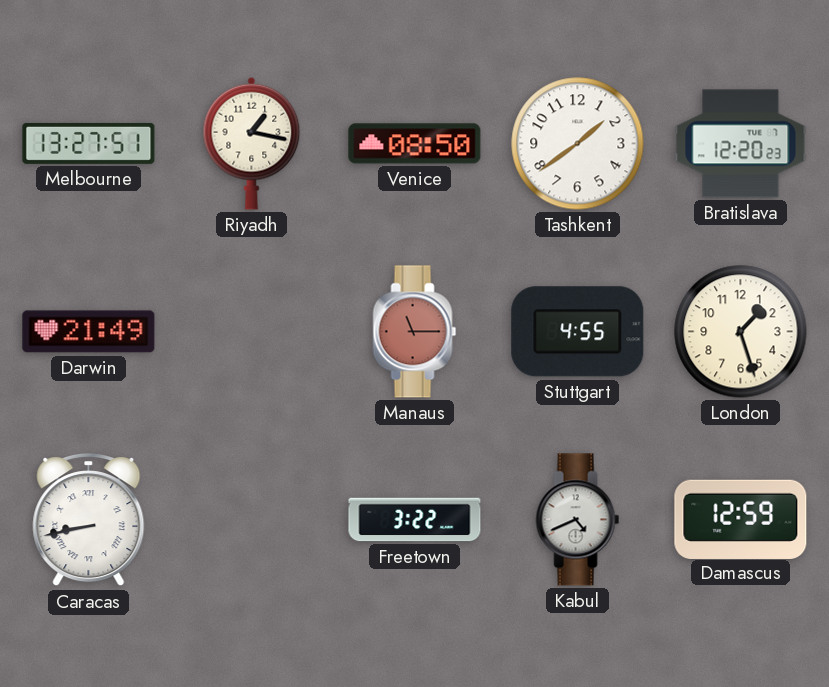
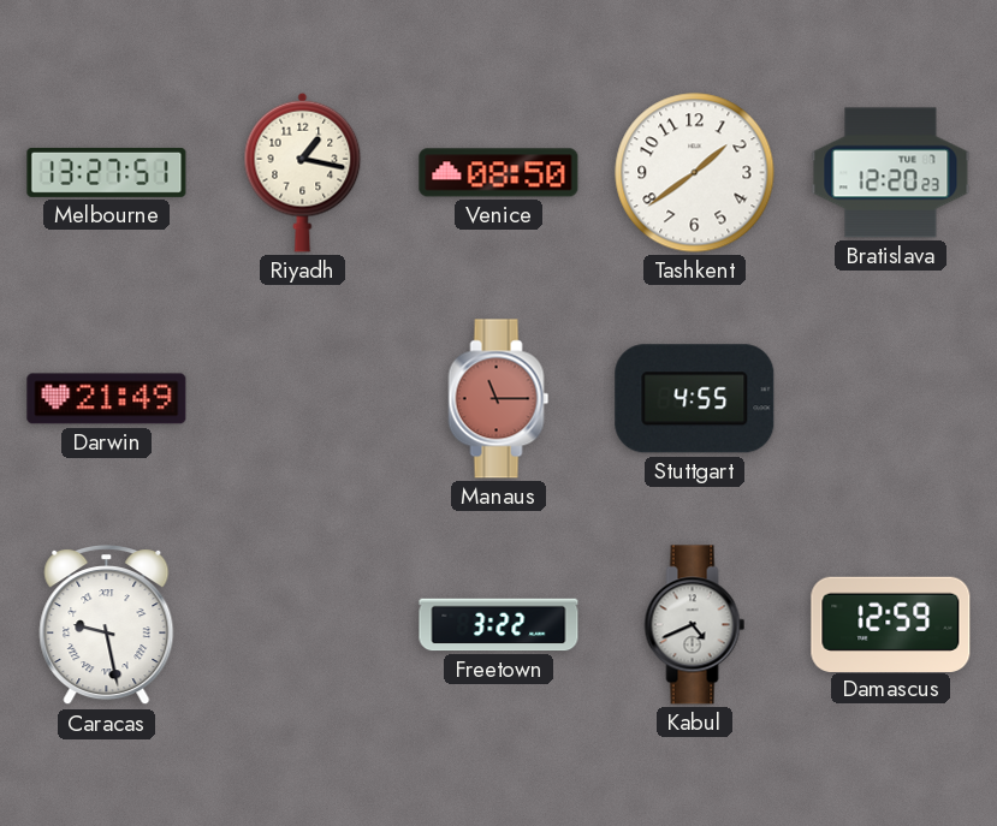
London: 1:27 -> none (741, 332)
Caracas: 8:43 -> 9:28 (107, 626)
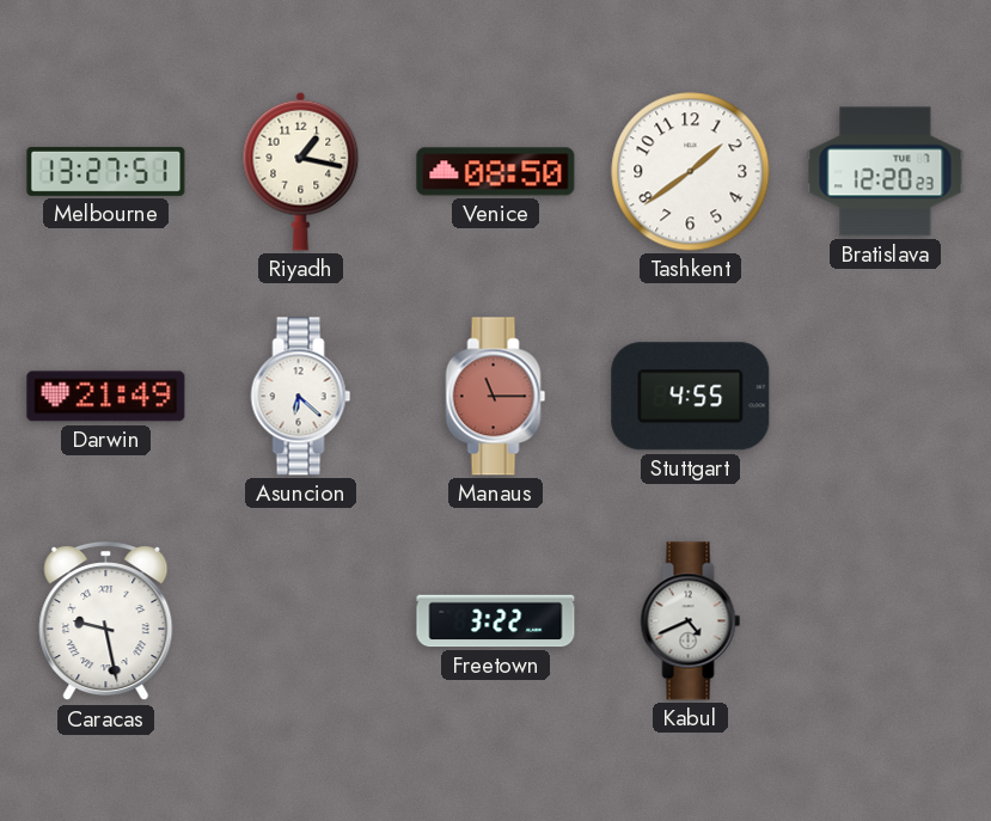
Asuncion: none -> 6:22 (301, 397)
Damascus: 12:59 -> none (891, 624)
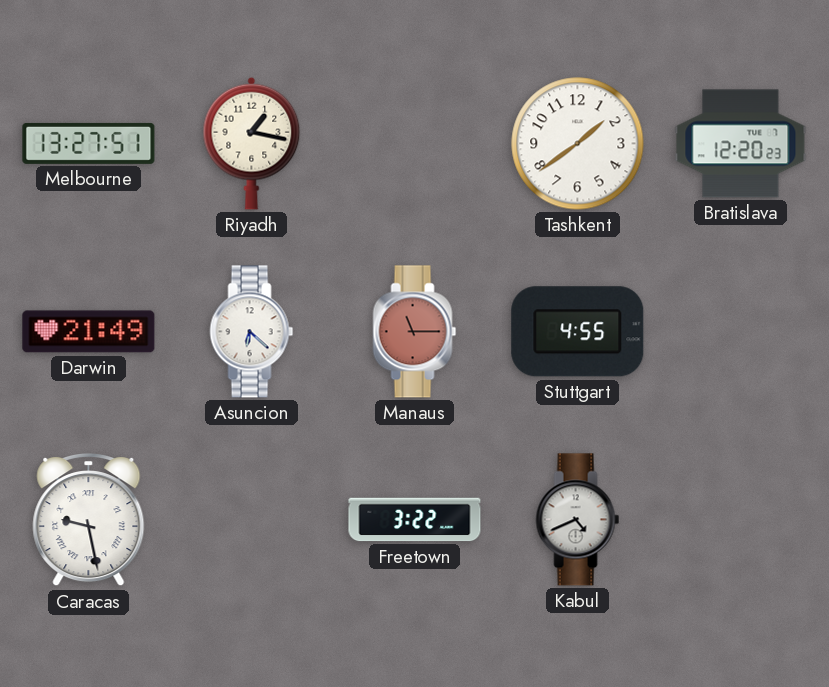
Venice: 08:50 -> none (496, 172)
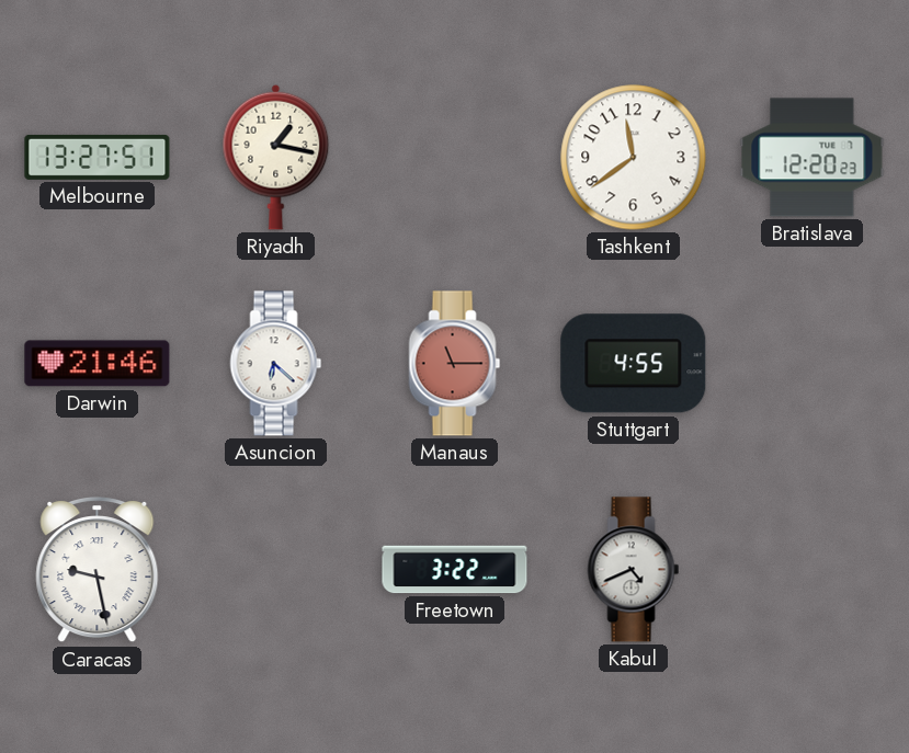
Tashkent: 1:39 -> 11:39 (634, 158)
Darwin: 21:49 -> 21:46 (98, 364)
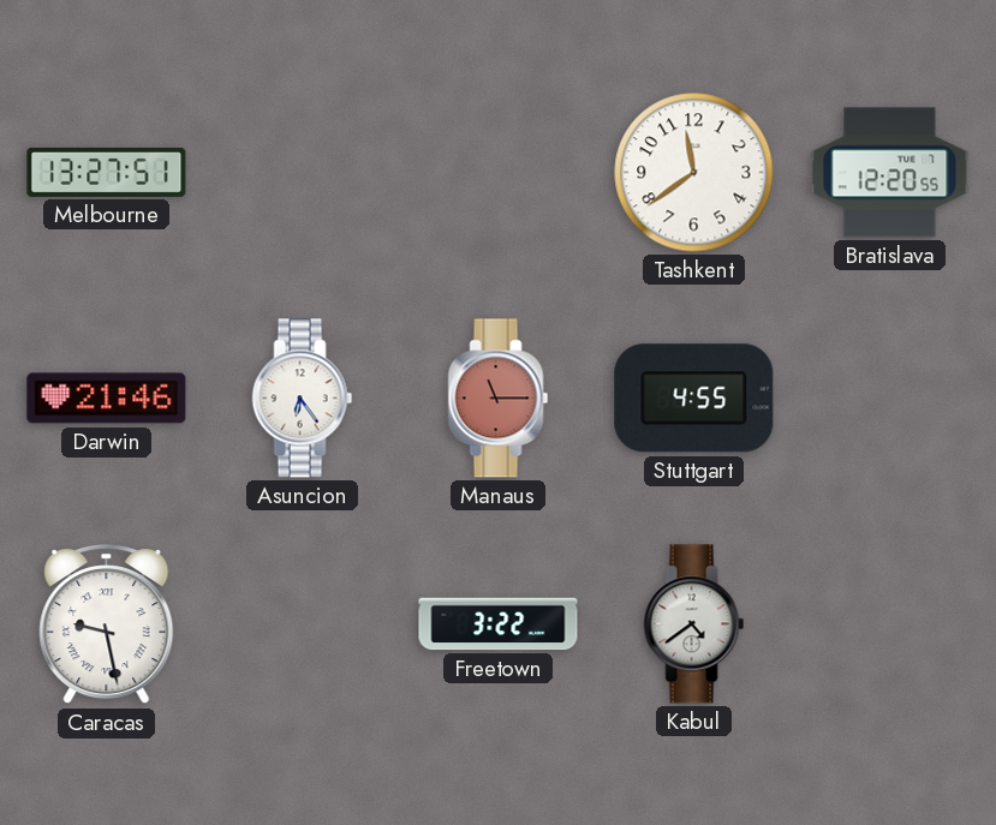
Riyadh: 1:17 -> none (276, 157)
Bratislava: 12:20:23 -> 12:20:55 (890, 173)
Asuncion: 6:22 -> 6:24 (303, 399)
Kabul: 4:41 -> 4:39 (694, 624)
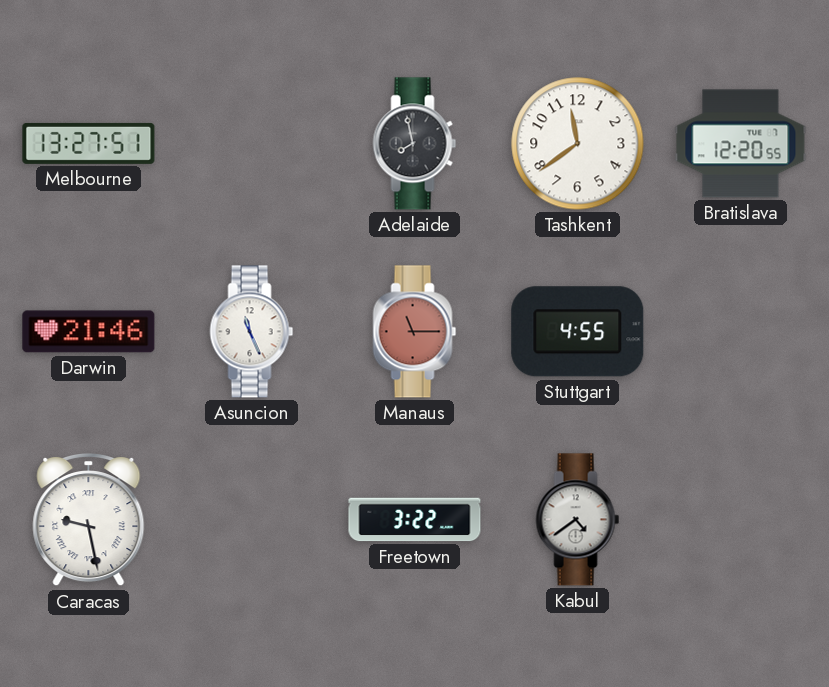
Adelaide: none -> 7:58 (415, 144)
Asuncion: 6:24 -> 11:26 (252, 332)
